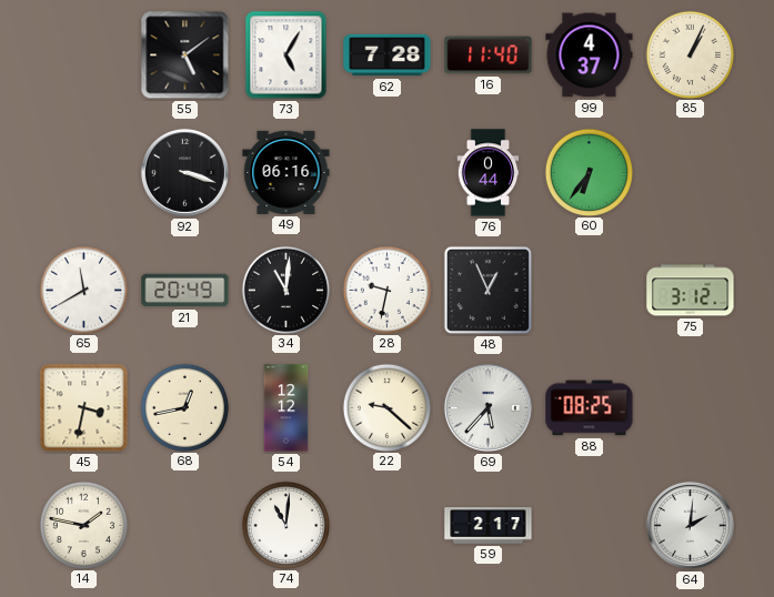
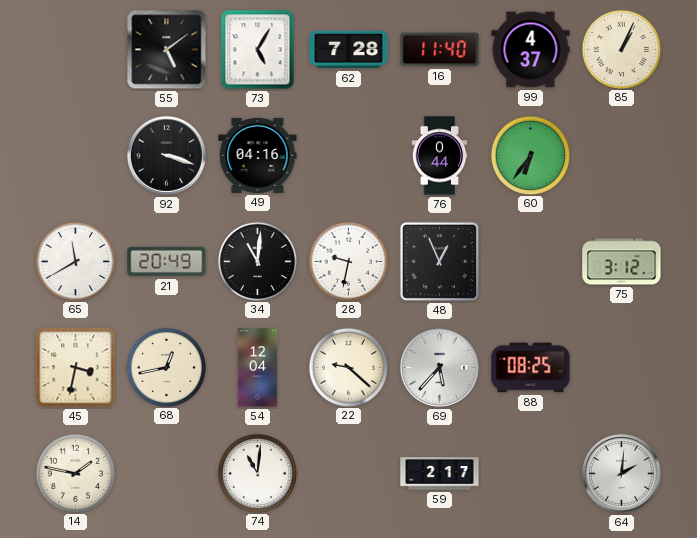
49: 06:16 -> 04:16 (258, 155)
54: 12:12 -> 12:04 (258, 368)
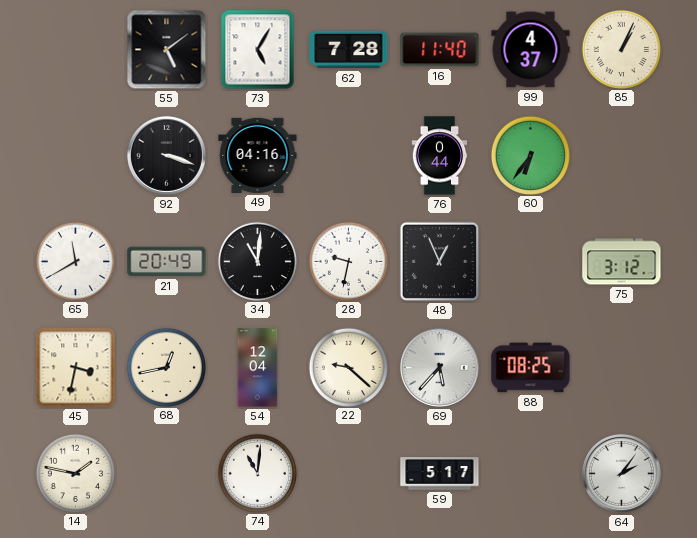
59: 2:17 -> 5:17 (440, 474)
64: 2:01 -> 2:06 (621, 473)
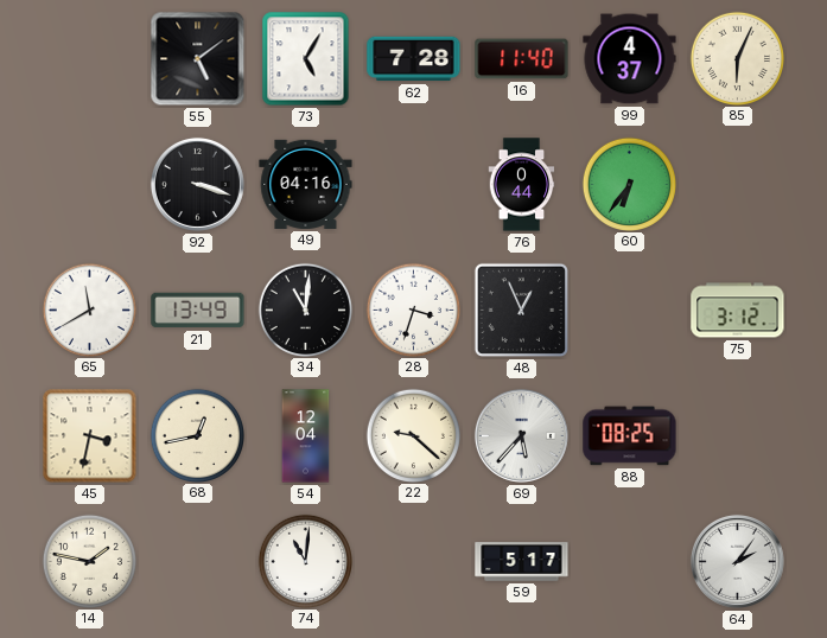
85: 1:04 -> 6:04 (737, 58)
21: 20:49 -> 13:49 (198, 311)
28: 9:32 -> 3:33 (413, 310)
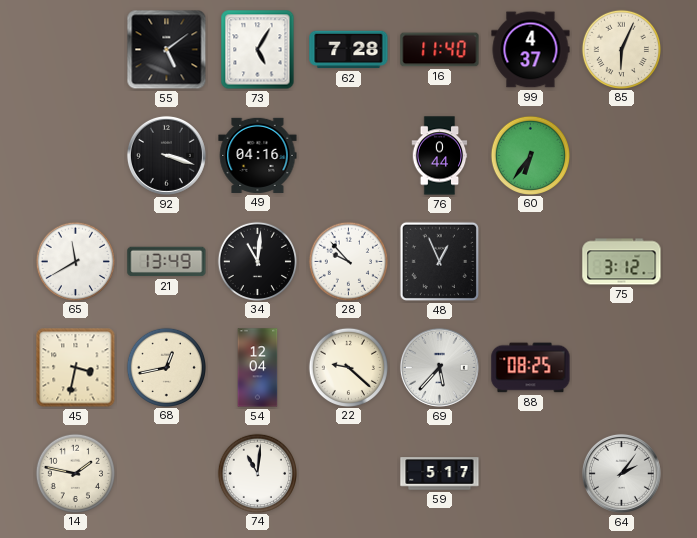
28: 3:33 -> 9:53 (348, 261)
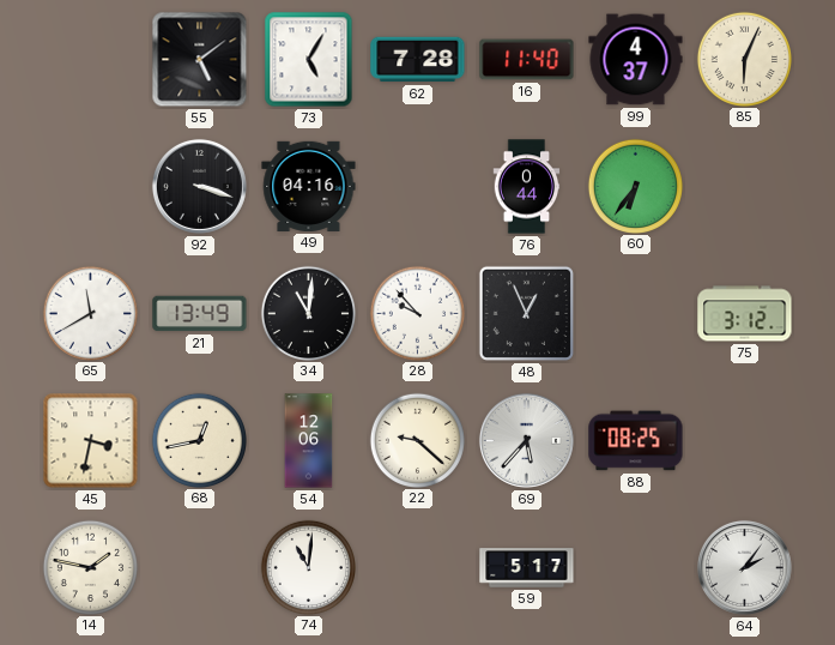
54: 12:04 -> 12:06 (309, 441)
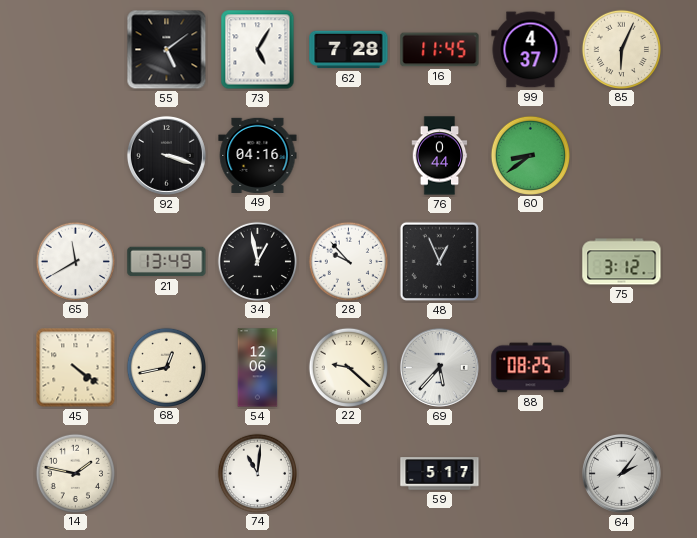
16: 11:40 -> 11:45 (440, 50)
60: 6:36 -> 8:39 (530, 155)
34: 11:01 -> 12:58 (257, 261)
45: 3:32 -> 4:21 (76, 368)
